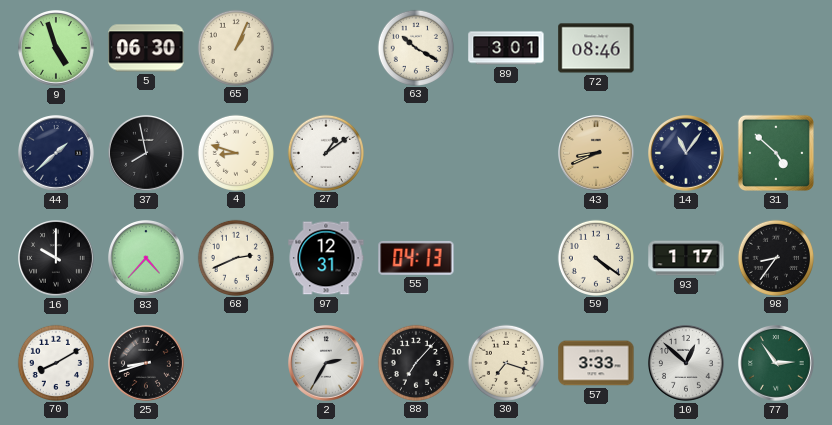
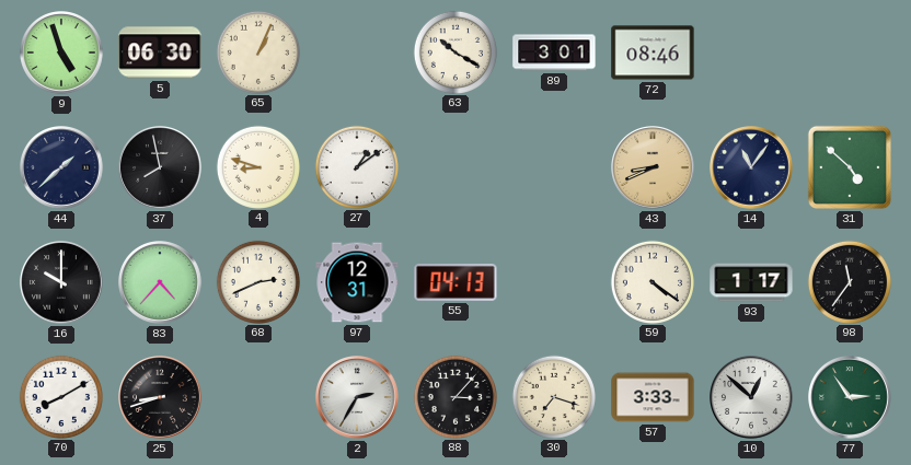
98: 8:36 -> 11:36 (849, 281)
88: 7:07 -> 3:07 (454, 396)
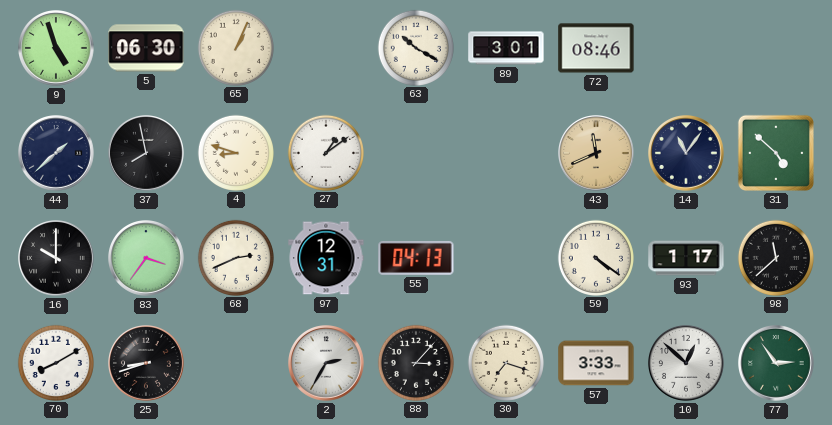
43: 8:41 -> 11:41 (597, 154)
83: 4:37 -> 3:36 (147, 259)
98: 11:36 -> 11:38 (775, 257)
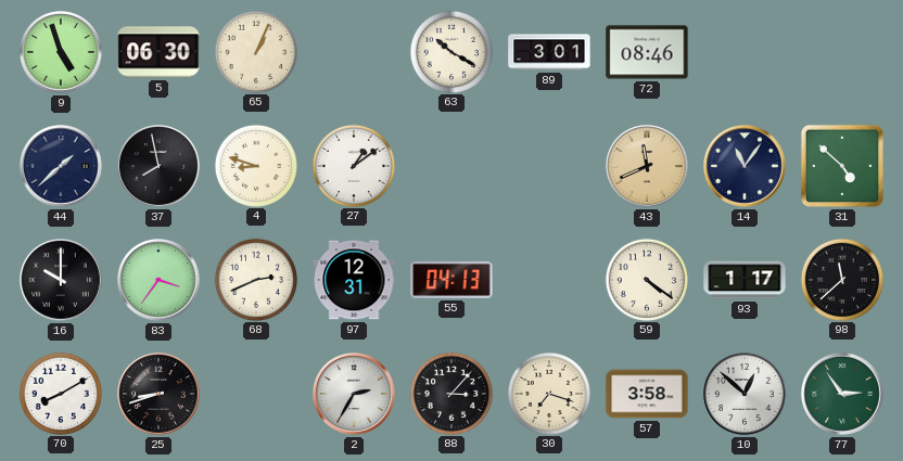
57: 3:33 -> 3:58 (647, 394)
